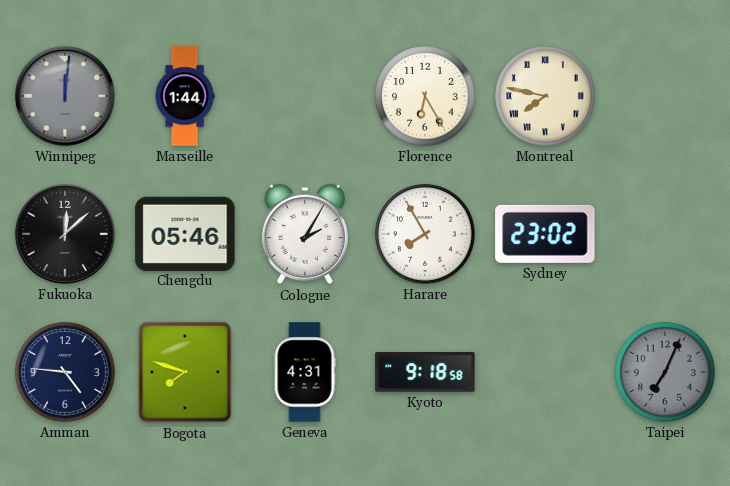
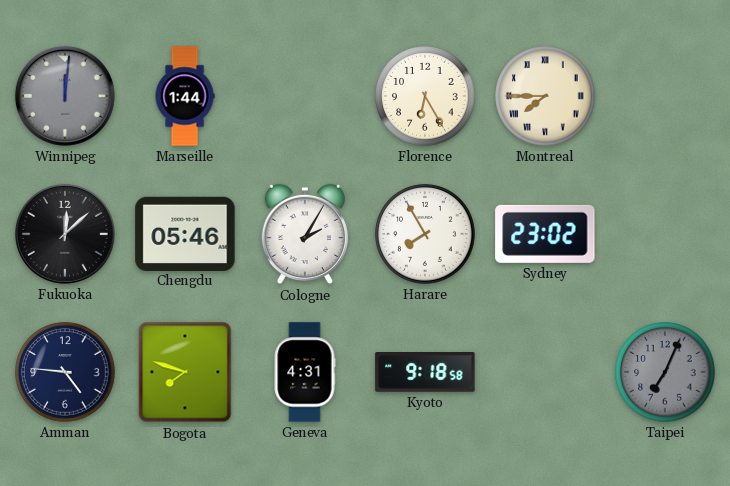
Montreal: 7:47 -> 7:45 (545, 96)
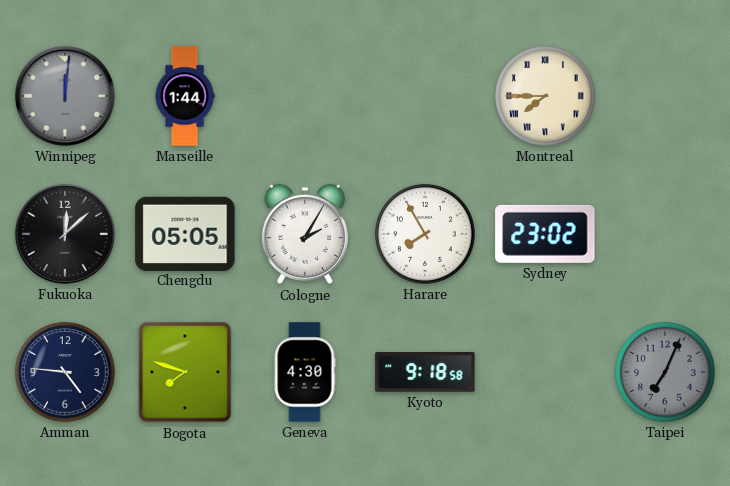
Florence: 6:25 -> none (425, 96)
Chengdu: 05:46 -> 05:05 (185, 233)
Geneva: 4:31 -> 4:30 (305, 372)
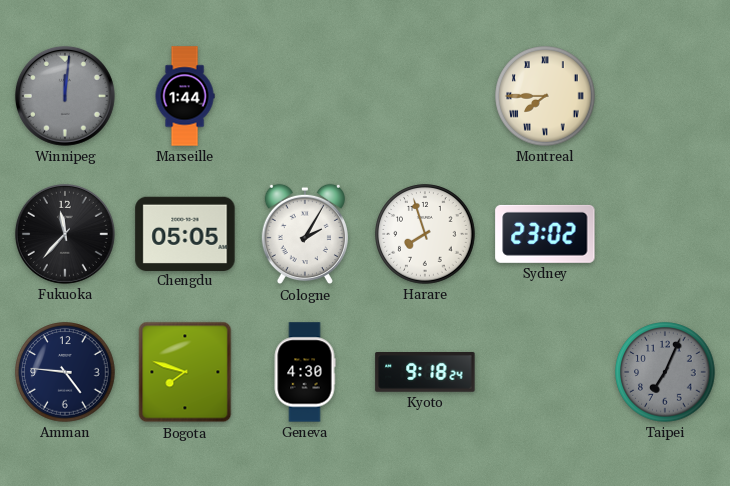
Fukuoka: 12:08 -> 11:37 (65, 234)
Harare: 7:55 -> 7:57 (425, 234)
Kyoto: 9:18:58 -> 9:18:24 (425, 373)
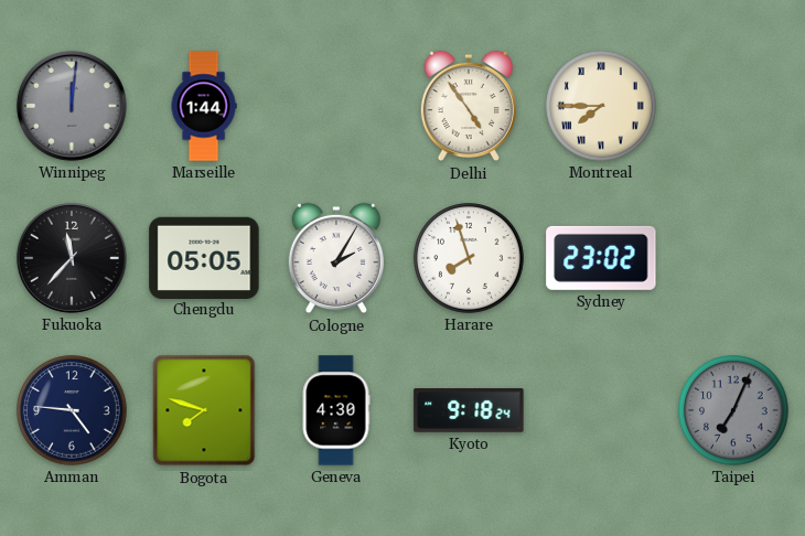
Delhi: none -> 4:54 (469, 106)
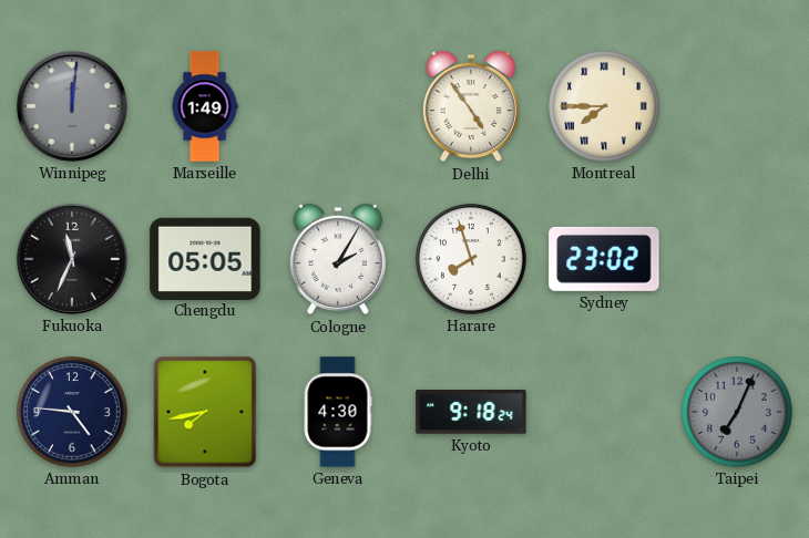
Marseille: 1:44 -> 1:49 (205, 106)
Fukuoka: 11:37 -> 11:34 (72, 259)
Bogota: 7:48 -> 7:43 (205, 412)
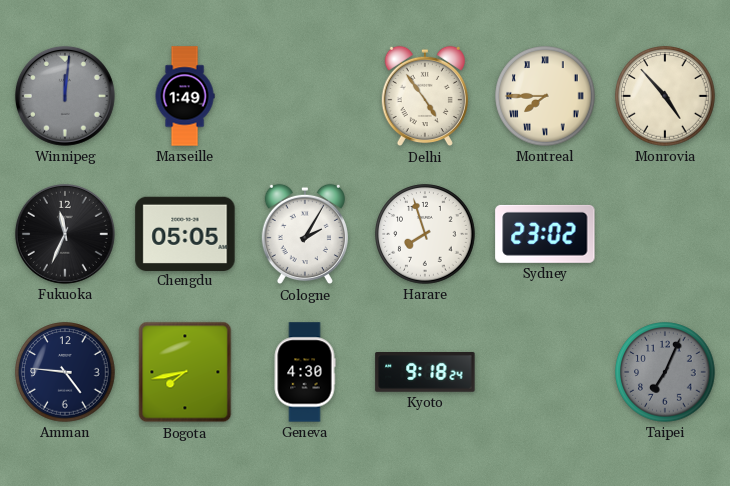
Monrovia: none -> 4:53 (665, 96)
